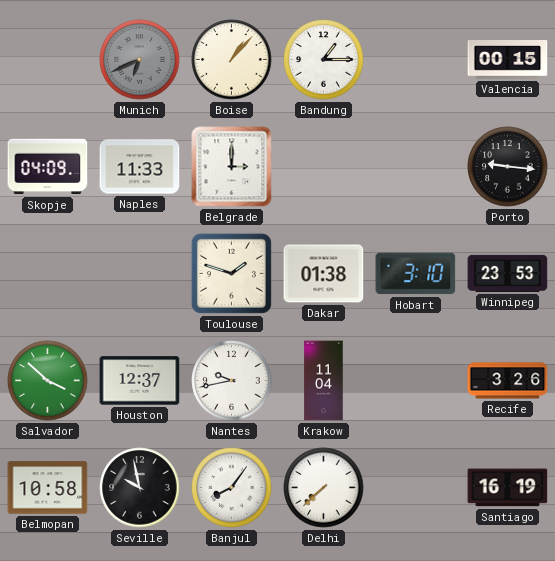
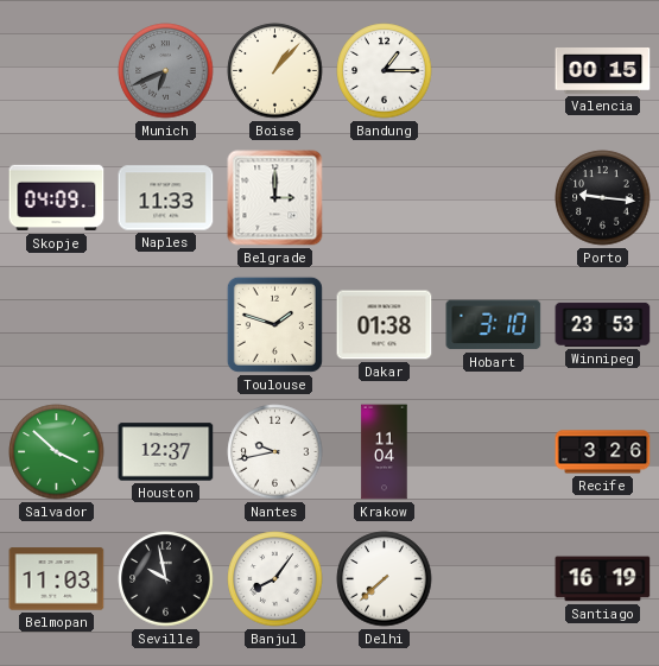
Belmopan: 10:58 -> 11:03 (57, 579)
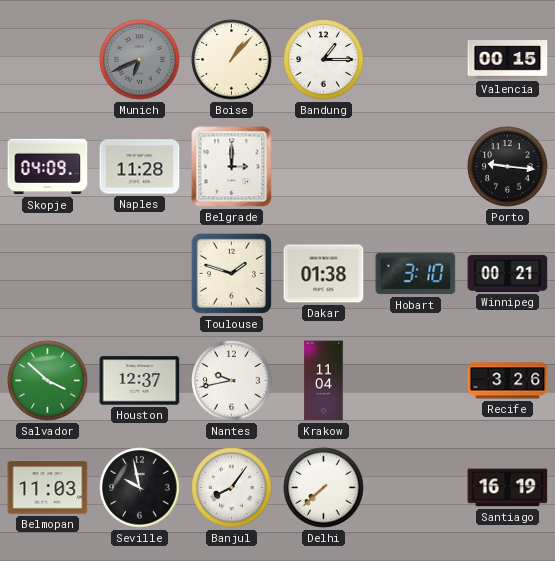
Naples: 11:33 -> 11:28 (140, 167)
Winnipeg: 23:53 -> 00:21 (508, 273)
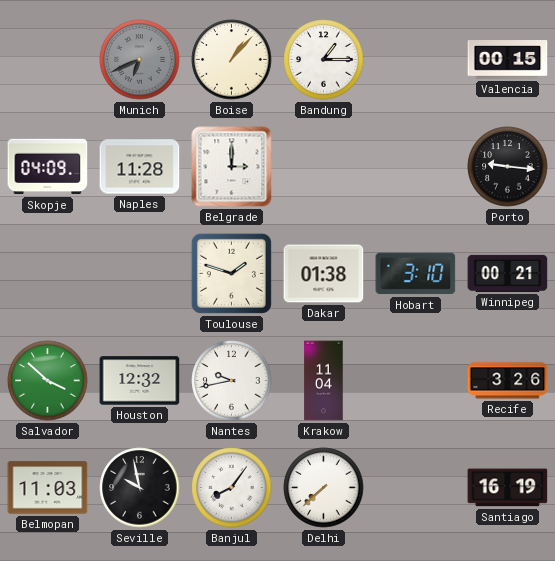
Houston: 12:37 -> 12:32 (140, 381)
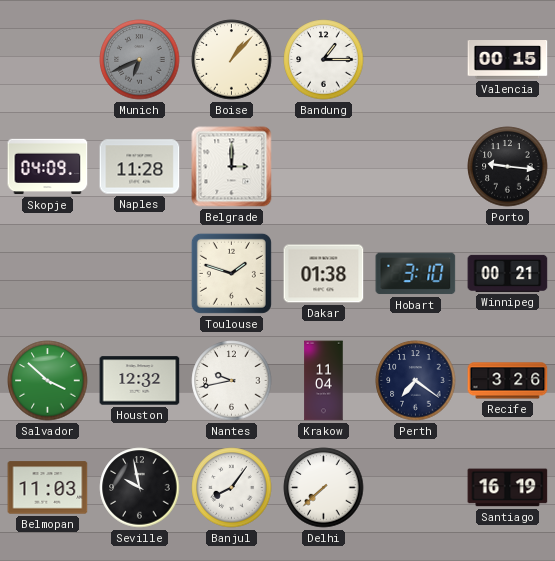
Perth: none -> 7:21 (416, 381)
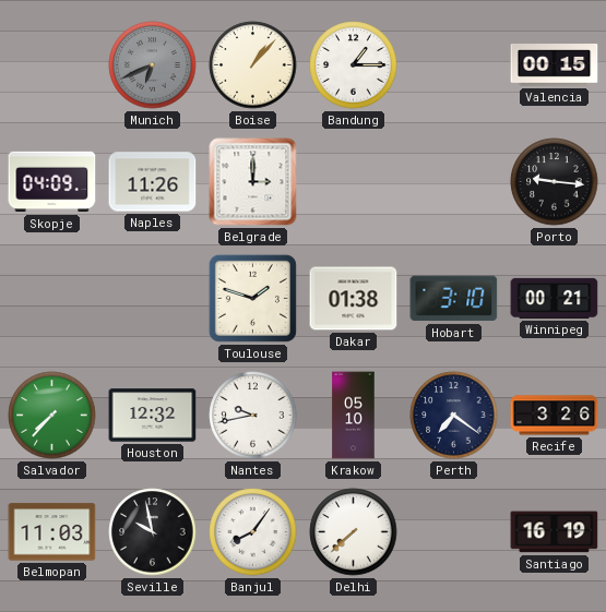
Naples: 11:28 -> 11:26 (153, 182)
Salvador: 3:52 -> 7:37 (52, 416)
Krakow: 11:04 -> 05:10 (354, 416)
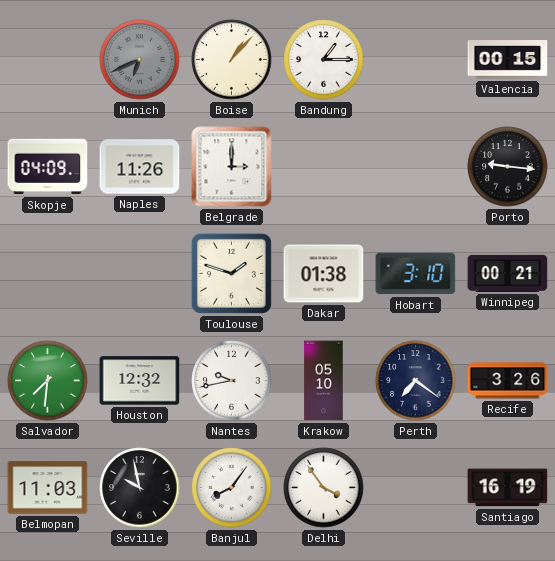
Salvador: 7:37 -> 7:31 (48, 381)
Delhi: 7:38 -> 3:54 (324, 488)
